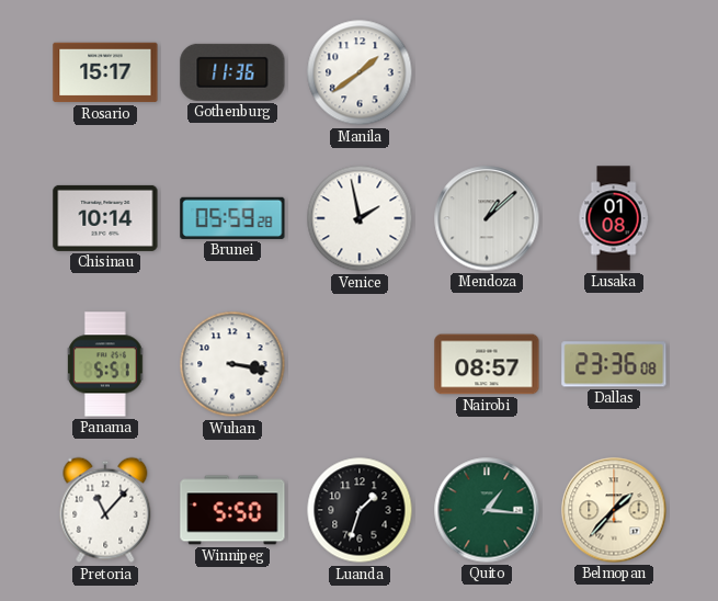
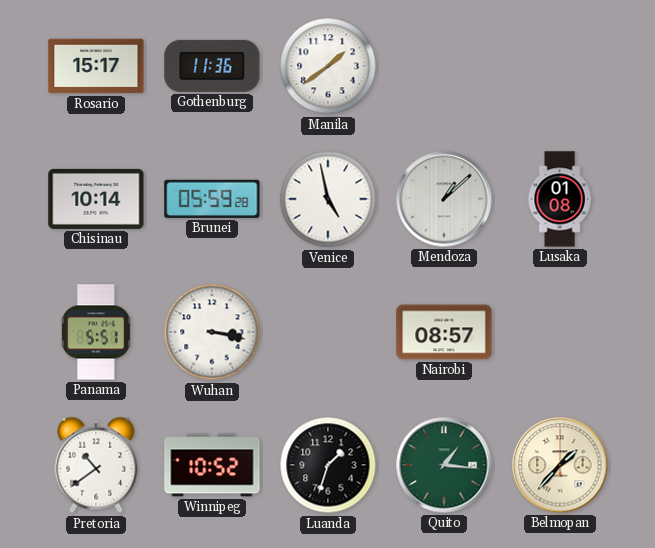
Venice: 1:58 -> 4:58 (328, 199)
Dallas: 23:36 -> none (614, 364)
Pretoria: 11:07 -> 10:39 (96, 465)
Winnipeg: 5:50 -> 10:52 (212, 465)
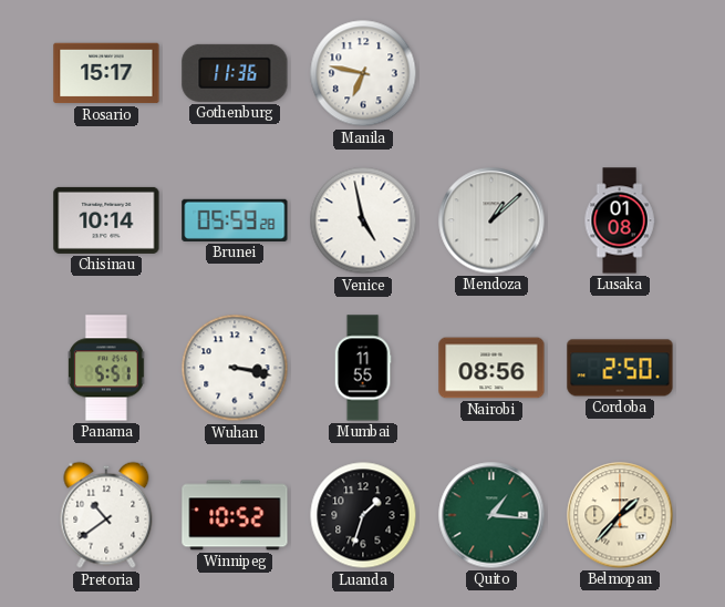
Manila: 1:39 -> 6:47 (363, 73)
Mumbai: none -> 11:55 (363, 368)
Nairobi: 08:57 -> 08:56 (491, 368)
Cordoba: none -> 2:50 (620, 368)
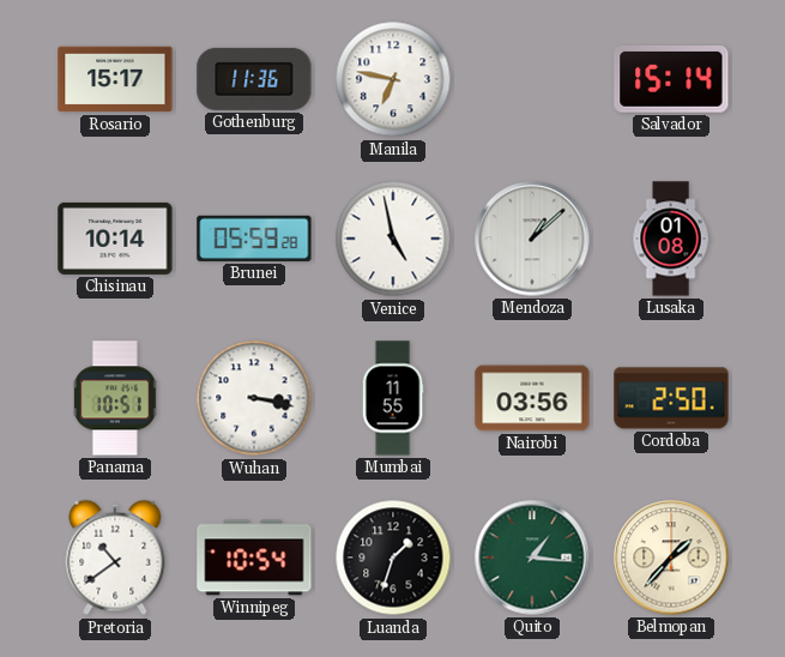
Salvador: none -> 15:14 (671, 79)
Panama: 5:51 -> 10:51 (116, 398)
Nairobi: 08:56 -> 03:56 (532, 398)
Winnipeg: 10:52 -> 10:54 (254, 557)
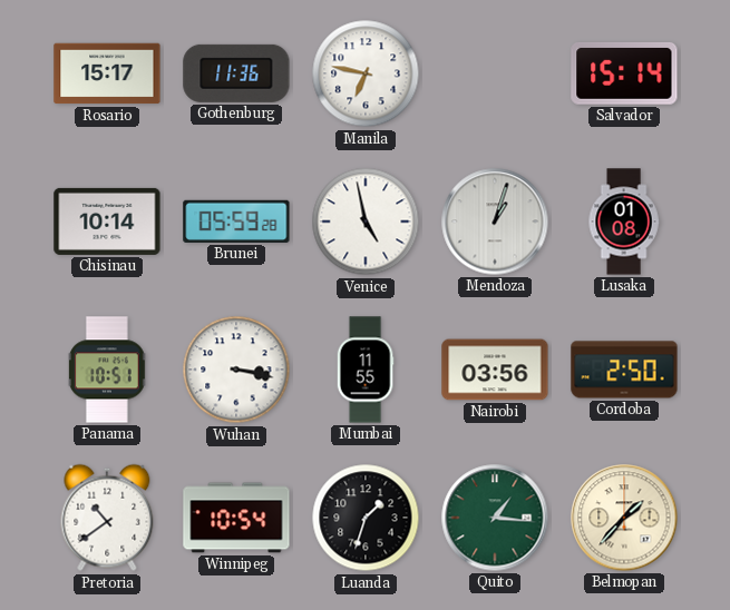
Mendoza: 1:08 -> 1:03 (495, 222)
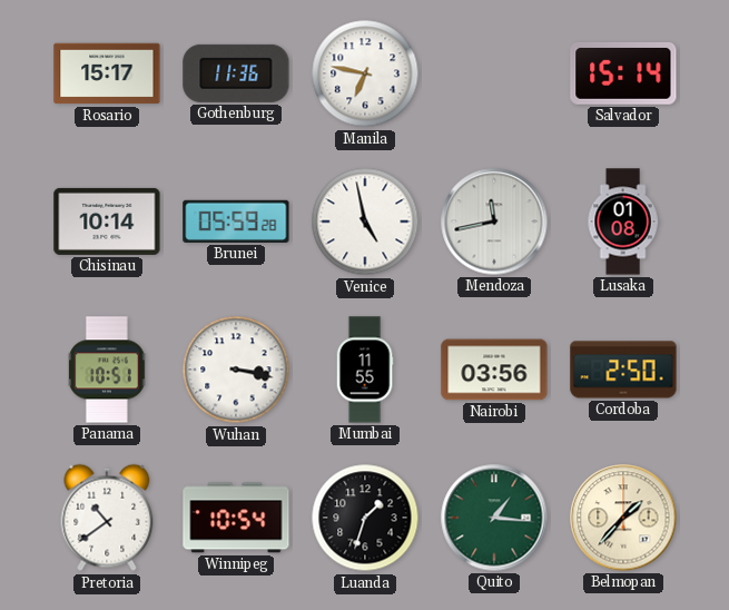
Mendoza: 1:03 -> 11:43 (494, 222)
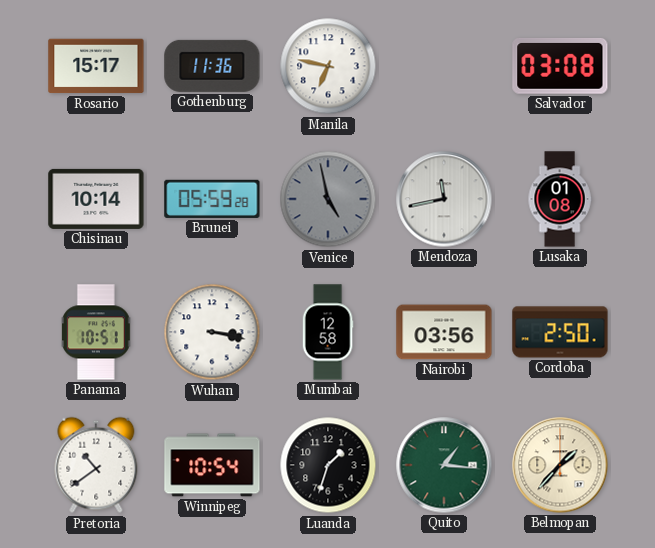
Salvador: 15:14 -> 03:08 (560, 66)
Venice dial: white -> grey (328, 199)
Mumbai: 11:55 -> 12:58 (328, 332)
